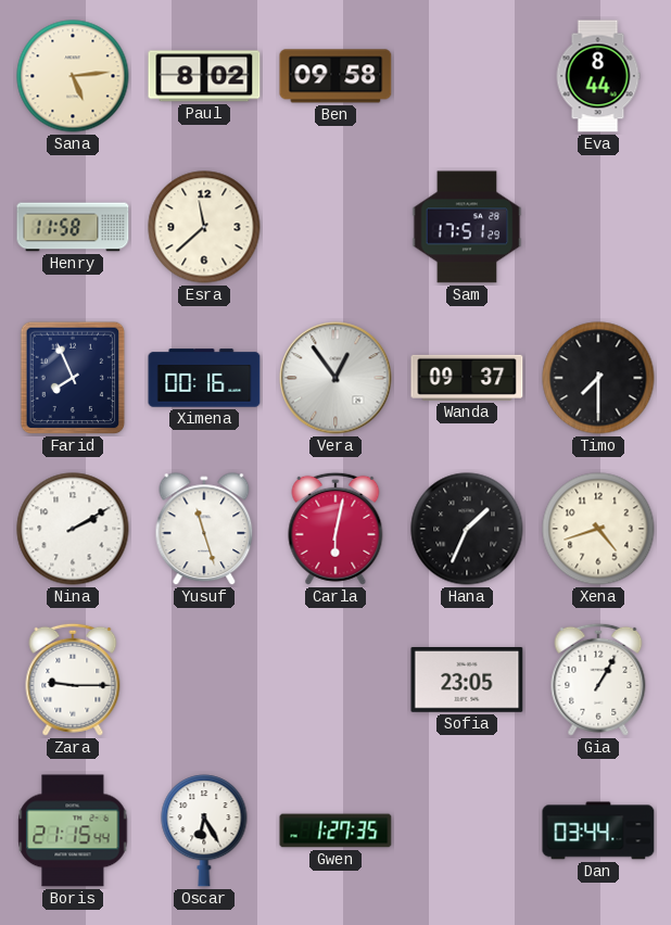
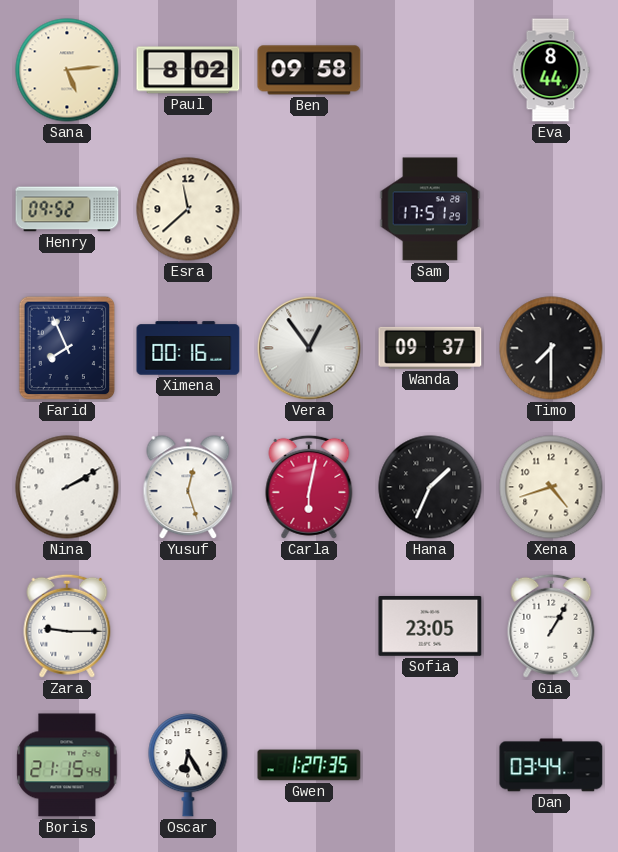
Henry: 11:58 -> 09:52 (67, 209)
Yusuf: 11:27 -> 12:27 (188, 488)
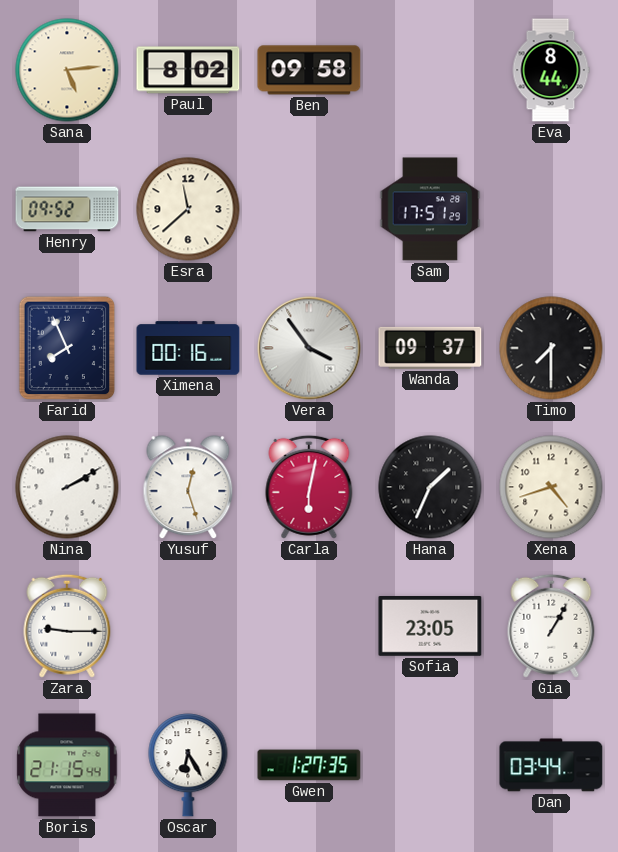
Vera: 12:54 -> 3:54 (309, 348)
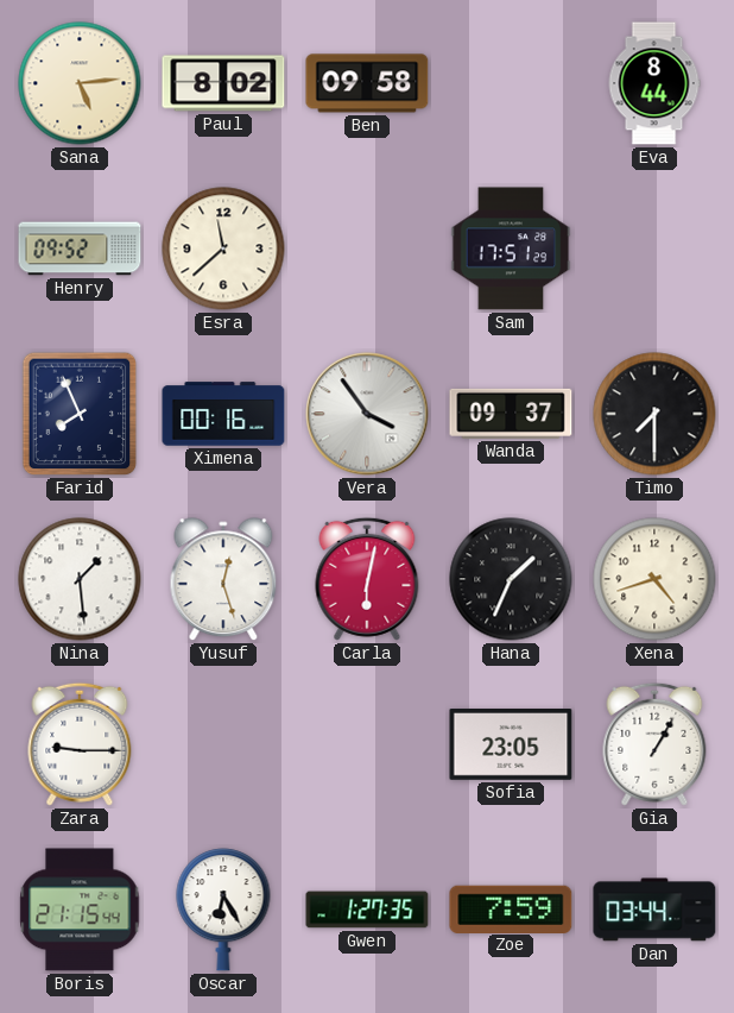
Nina: 2:10 -> 1:29 (80, 579)
Zoe: none -> 7:59 (511, 908)
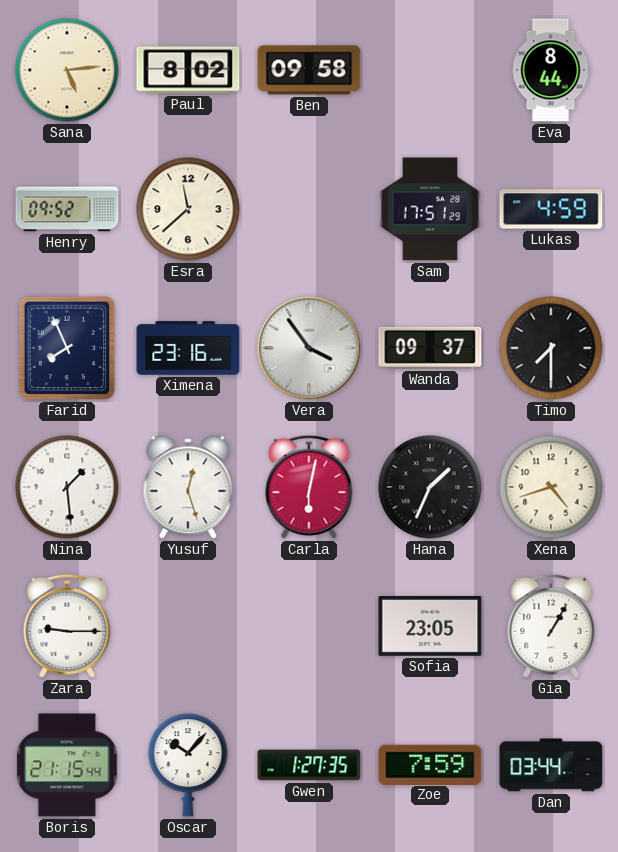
Lukas: none -> 4:59 (551, 209)
Ximena: 00:16 -> 23:16 (188, 348)
Oscar: 6:25 -> 10:07 (188, 765)
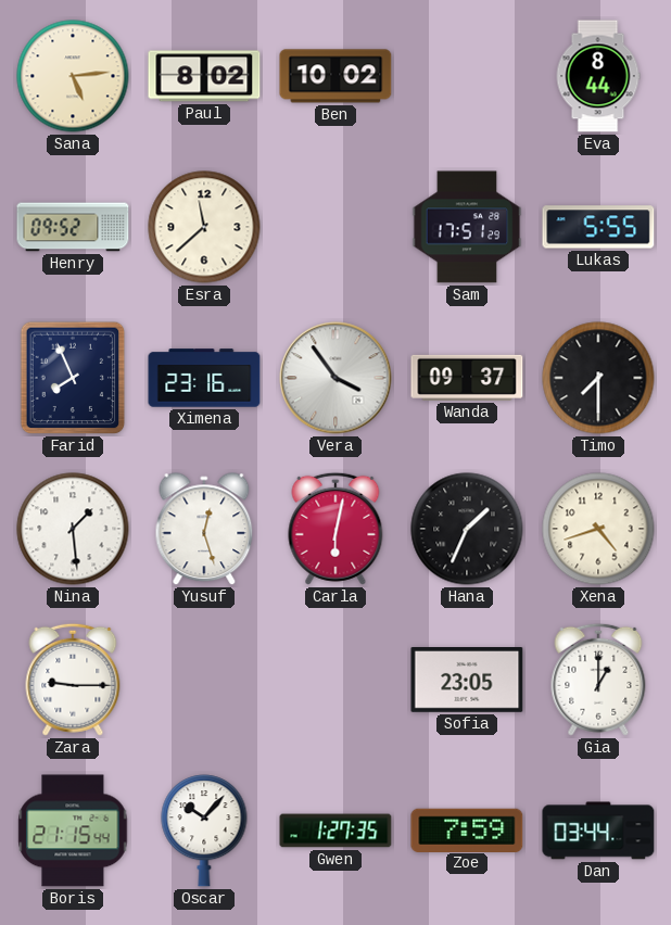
Ben: 09:58 -> 10:02 (335, 76)
Lukas: 4:59 -> 5:55 (598, 227)
Gia: 1:05 -> 1:00 (598, 680)
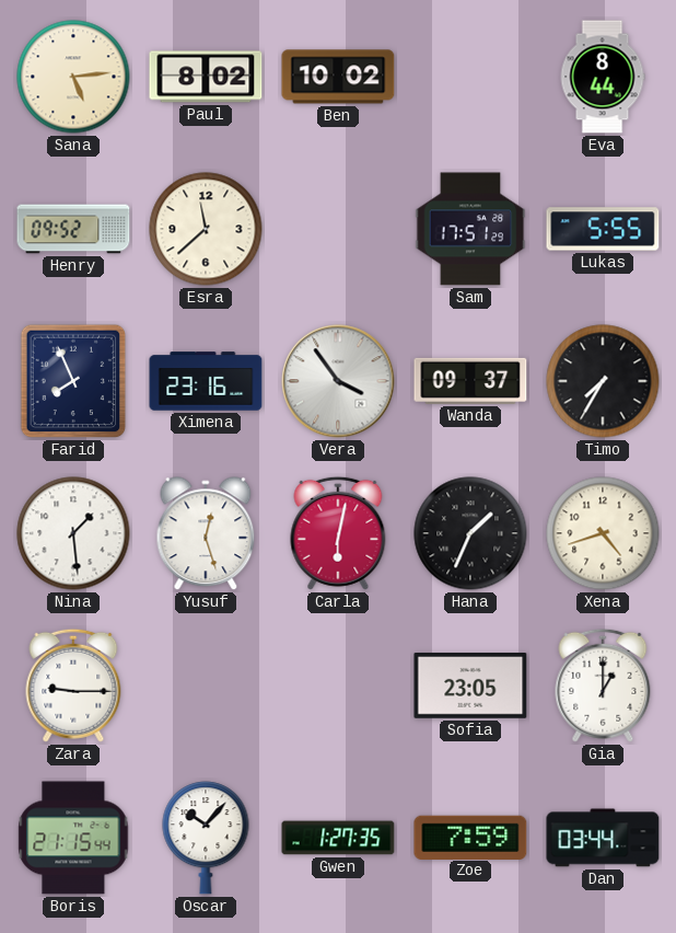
Timo: 7:30 -> 7:35 (603, 381)
